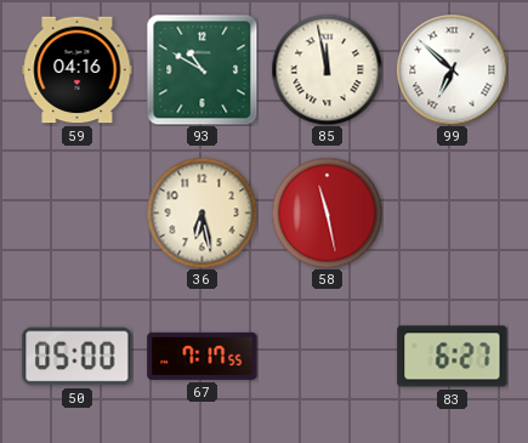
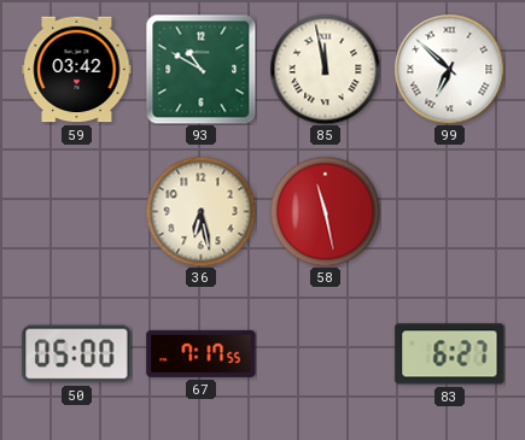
59: 04:16 -> 03:42 (77, 70)
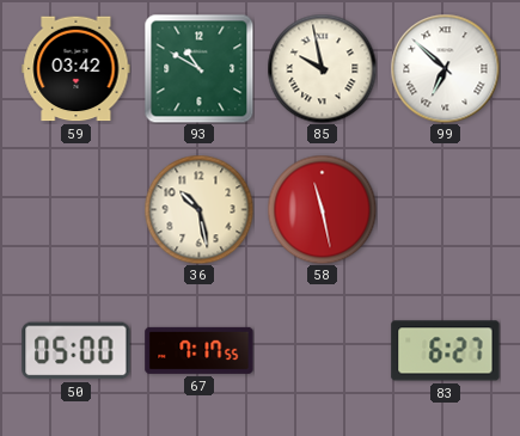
85: 11:58 -> 9:58 (322, 68)
36: 6:28 -> 10:28 (198, 209)
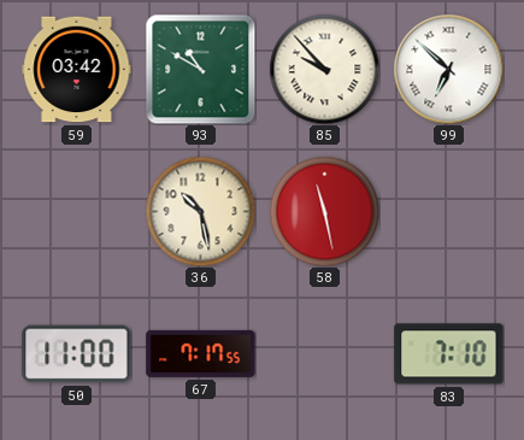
85: 9:58 -> 9:53 (324, 69)
50: 05:00 -> 11:00 (77, 354)
83: 6:27 -> 7:10 (449, 354)
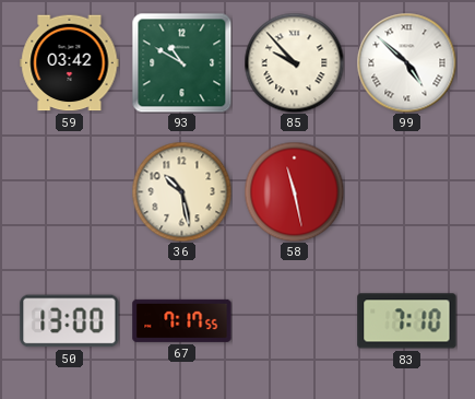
99: 6:52 -> 4:52 (406, 62)
50: 11:00 -> 13:00 (70, 321)
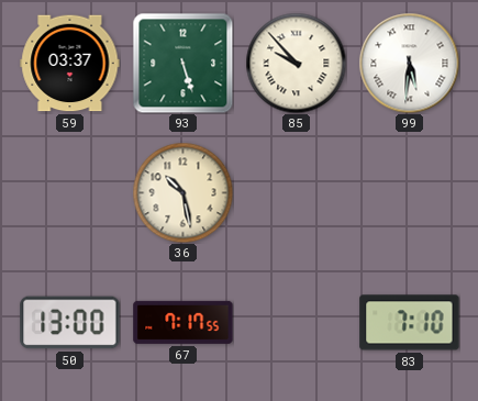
59: 03:42 -> 03:37 (70, 64)
93: 10:50 -> 5:27 (182, 63)
99: 4:52 -> 5:31 (409, 63)
58: 11:28 -> none (294, 191)
